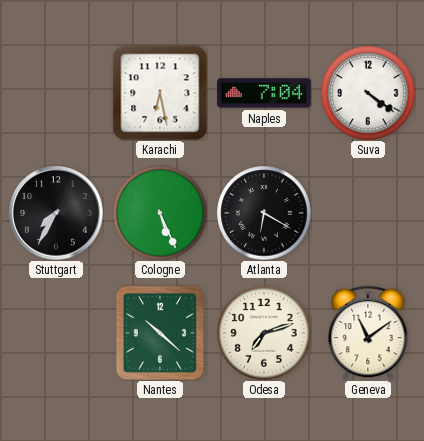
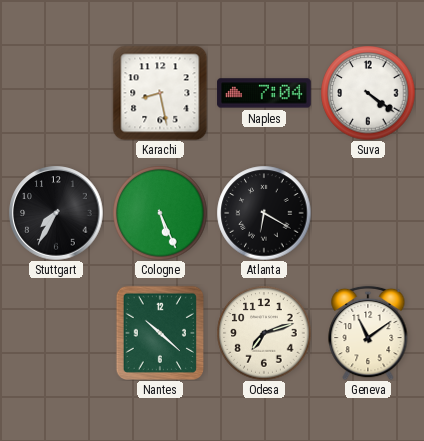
Karachi: 6:28 -> 8:28 (160, 93)
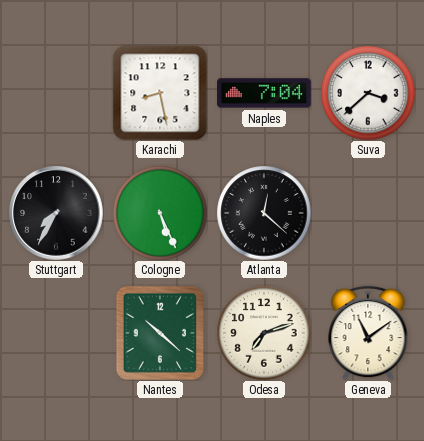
Suva: 4:21 -> 3:38 (368, 93)
Atlanta: 6:20 -> 12:22 (264, 213)
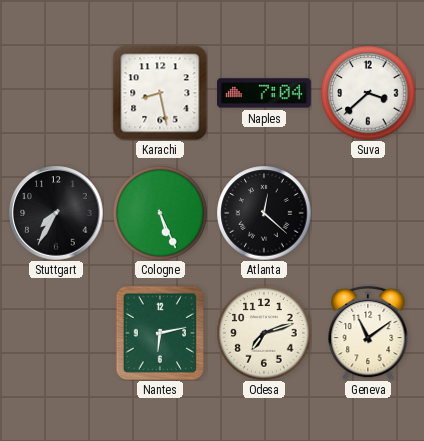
Nantes: 10:22 -> 6:13 (159, 332)
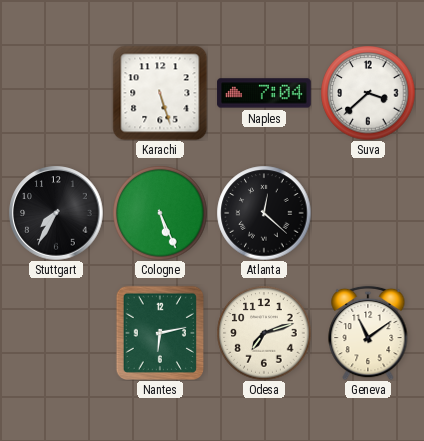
Karachi: 8:28 -> 5:27 (160, 93)
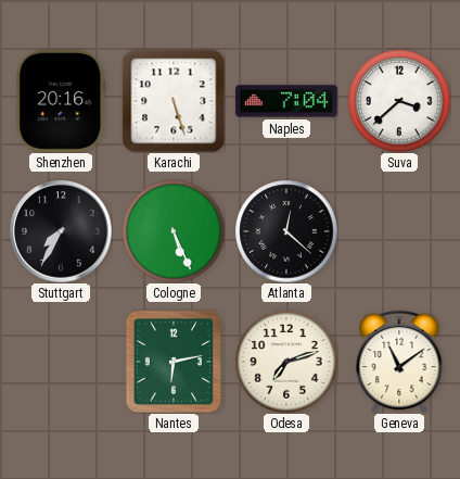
Shenzhen: none -> 20:16 (61, 102)
